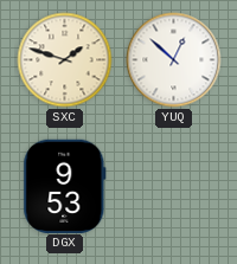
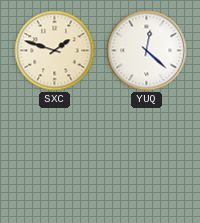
YUQ: 12:52 -> 12:22 (147, 51)
DGX: 9:53 -> none (65, 186)
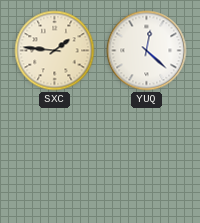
SXC: 1:48 -> 1:46 (55, 51)
